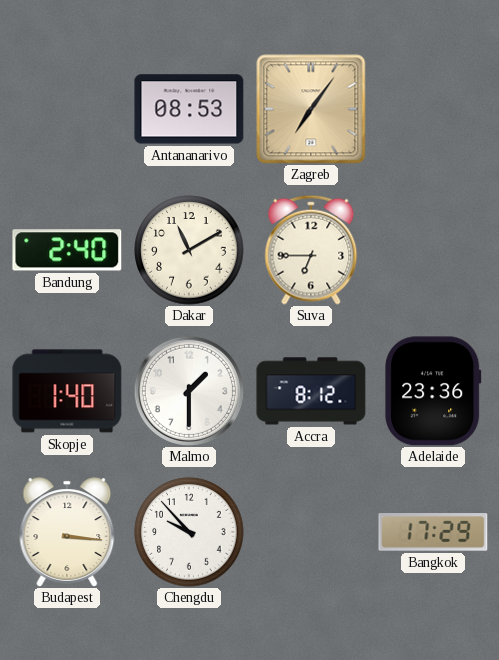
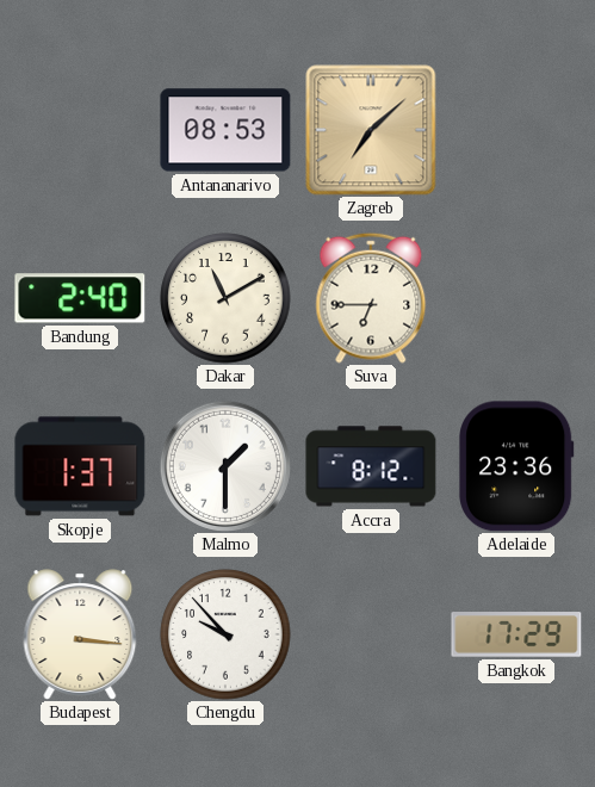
Zagreb: 7:06 -> 7:08 (371, 130)
Skopje: 1:40 -> 1:37 (80, 466)
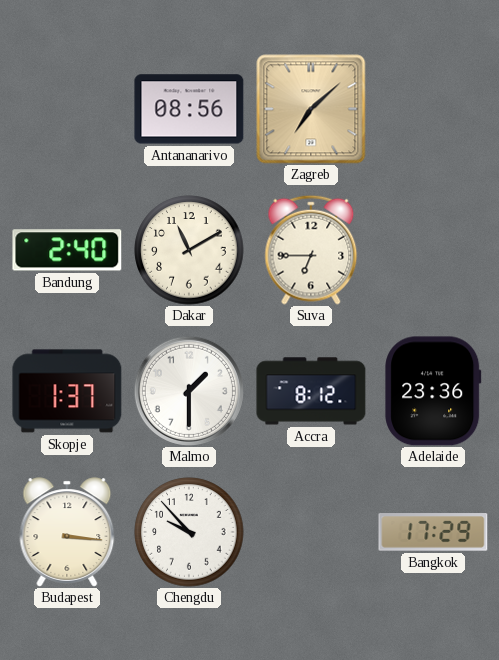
Antananarivo: 08:53 -> 08:56 (189, 109)
